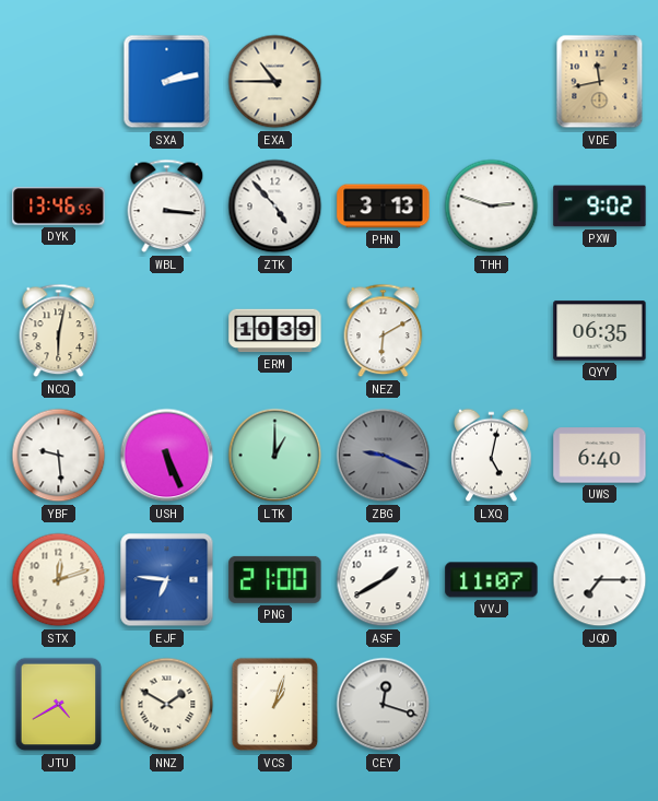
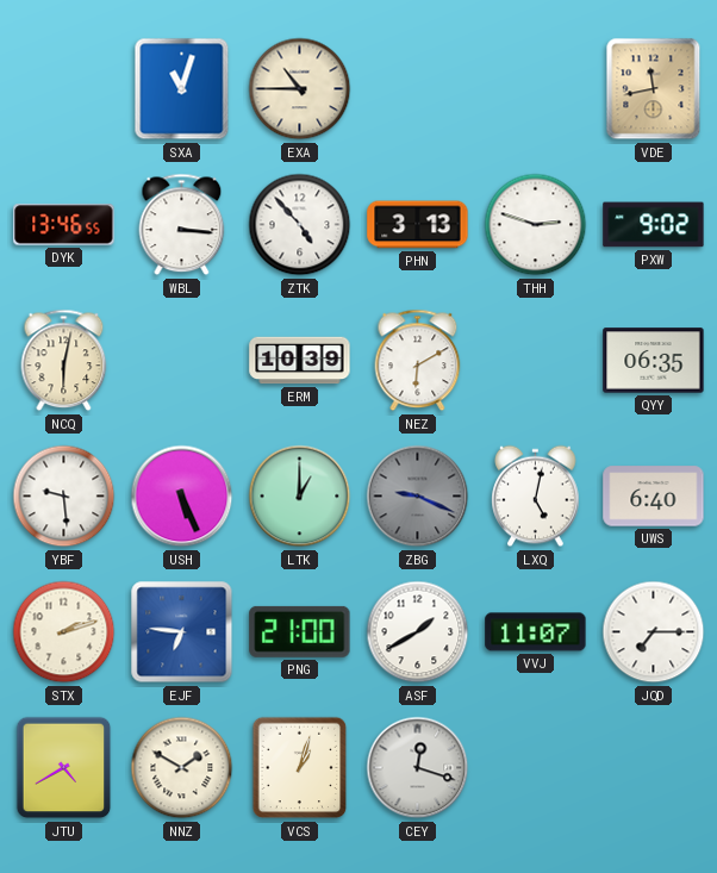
SXA: 2:13 -> 11:03 (182, 89)
STX: 12:12 -> 2:12 (64, 632)
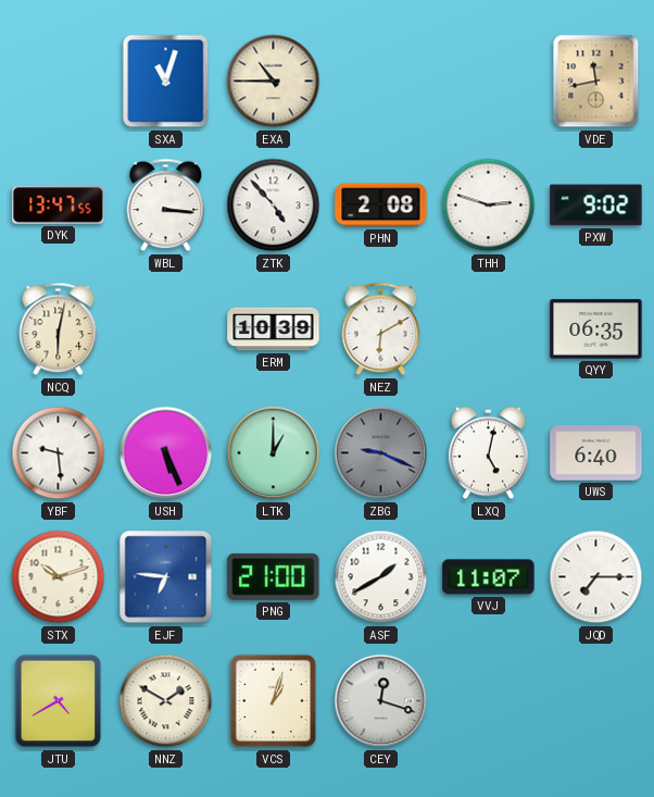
DYK: 13:46 -> 13:47 (59, 206)
PHN: 3:13 -> 2:08 (381, 206)
STX: 2:12 -> 10:12 (59, 577)
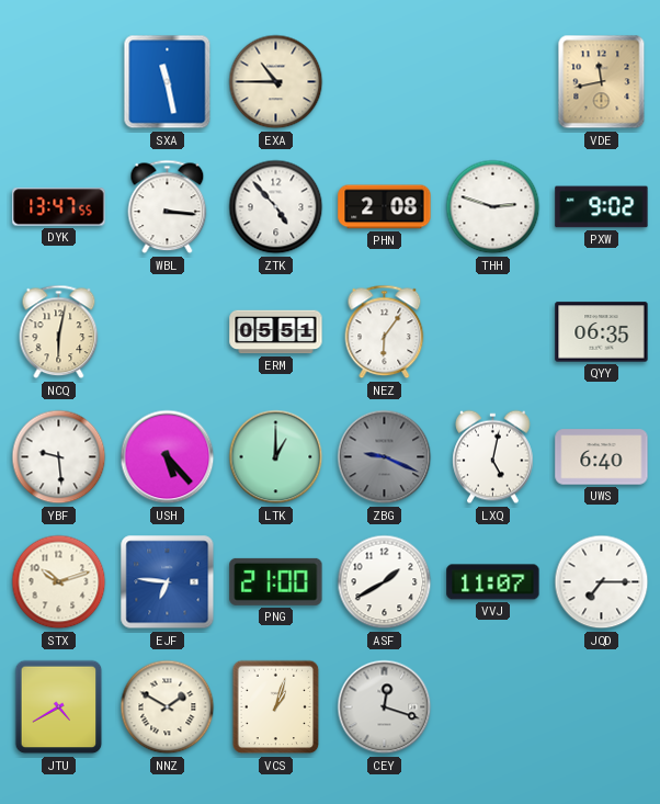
SXA: 11:03 -> 11:28 (168, 82)
ERM: 10:39 -> 05:51 (276, 332)
NEZ: 6:10 -> 6:06 (385, 332)
USH: 5:26 -> 5:23 (168, 457)
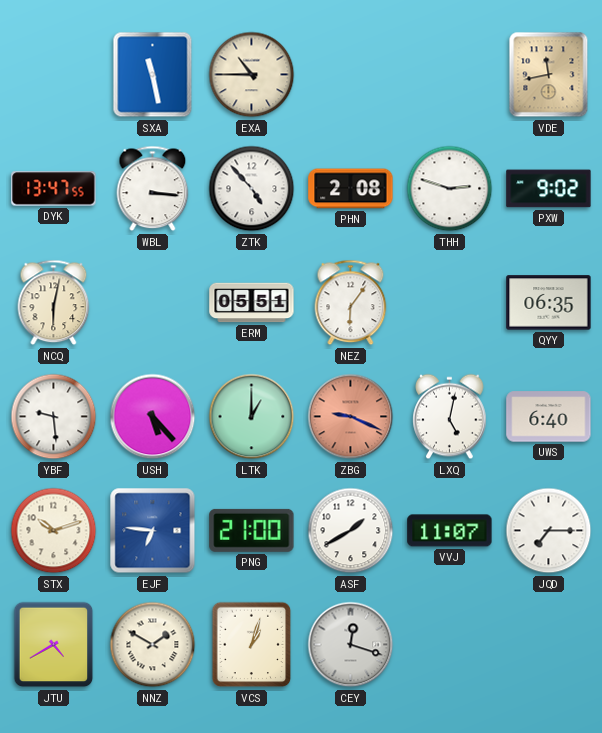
ZBG dial: grey -> salmon (351, 417)
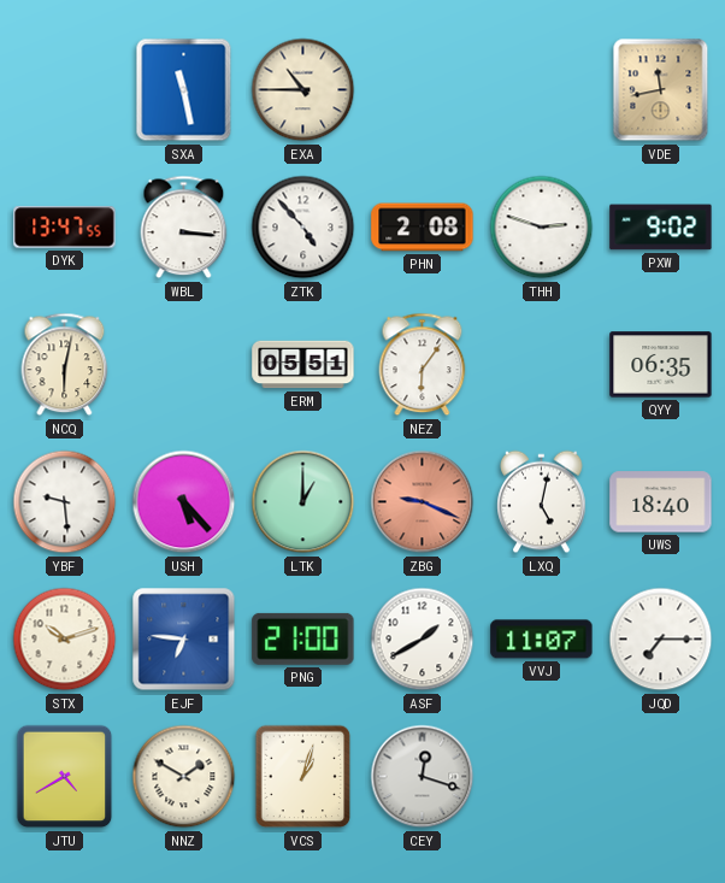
UWS: 6:40 -> 18:40 (661, 502)
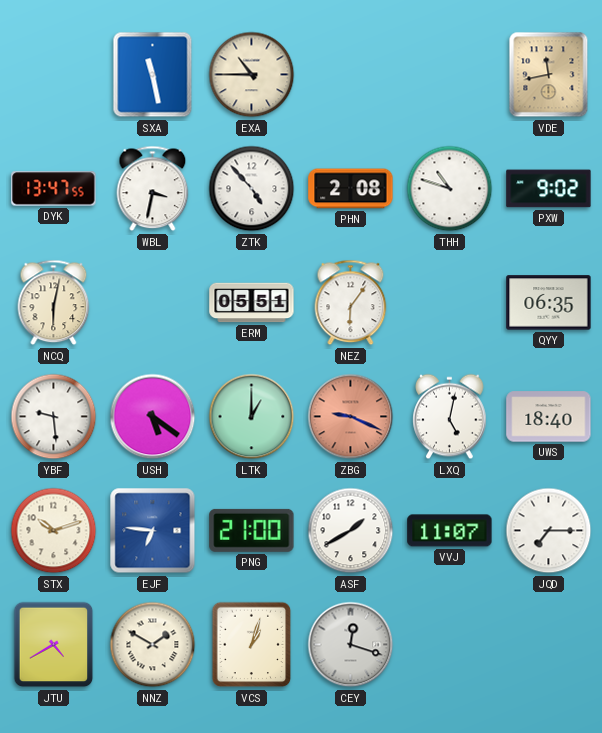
WBL: 3:16 -> 3:32 (153, 189)
THH: 2:48 -> 10:48 (450, 189)
USH: 5:23 -> 5:21 (153, 417)
